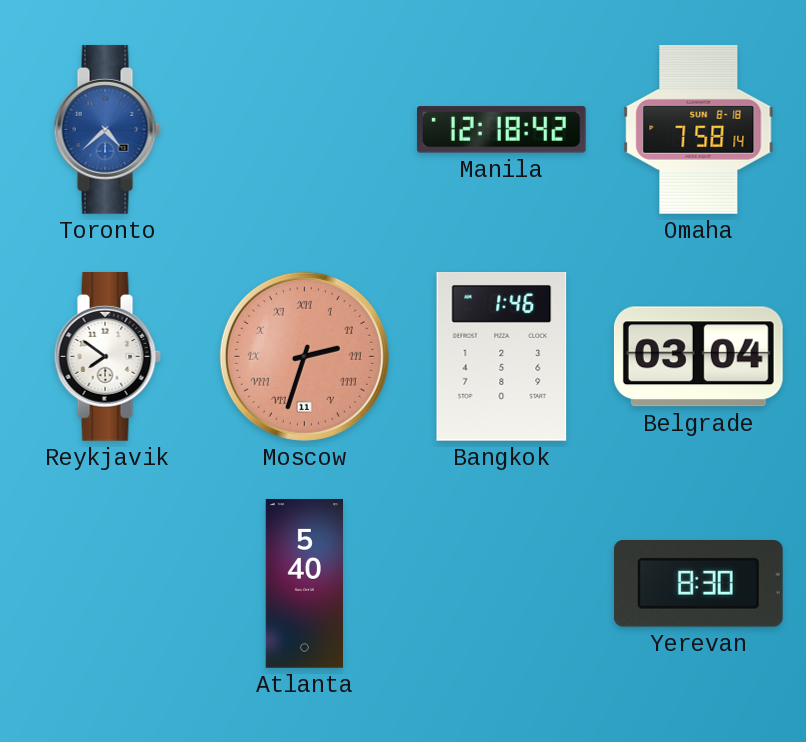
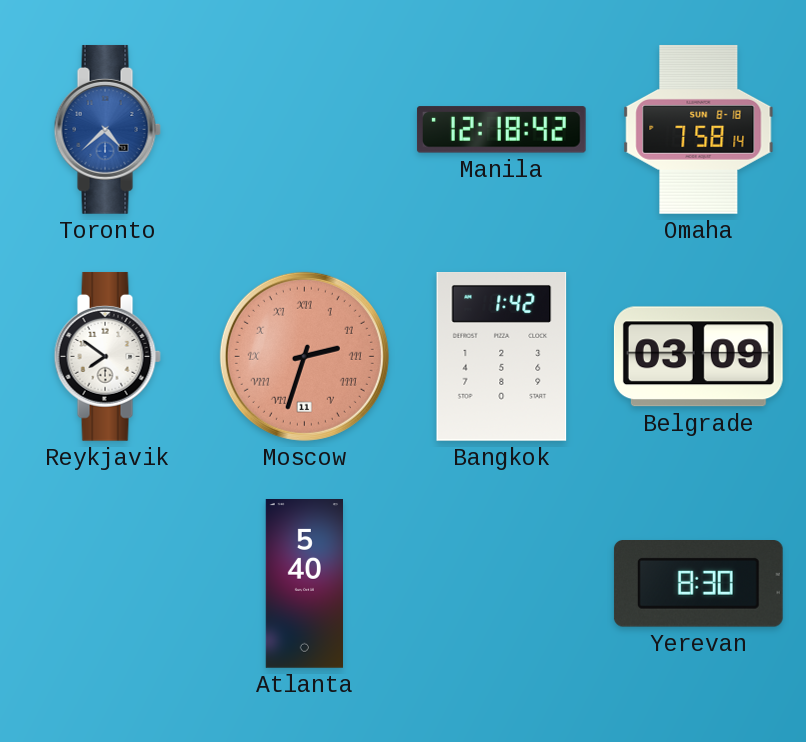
Bangkok: 1:46 -> 1:42 (502, 357)
Belgrade: 03:04 -> 03:09 (698, 357)
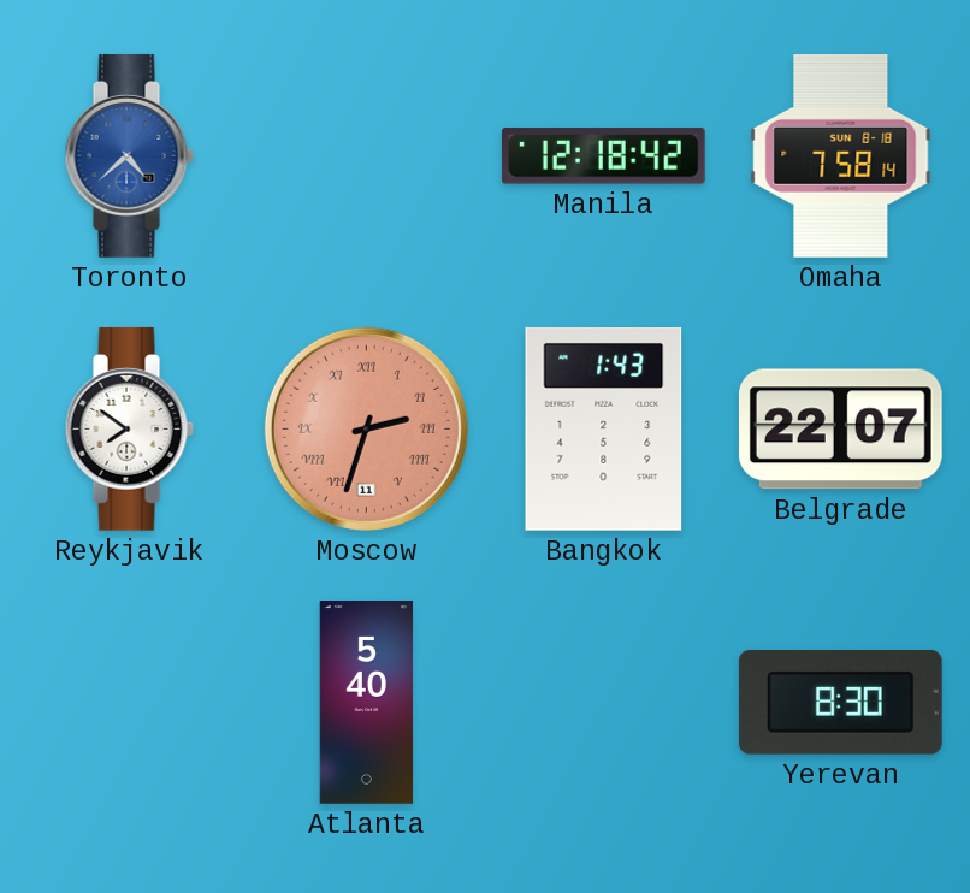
Bangkok: 1:42 -> 1:43 (604, 430)
Belgrade: 03:09 -> 22:07 (840, 430)
